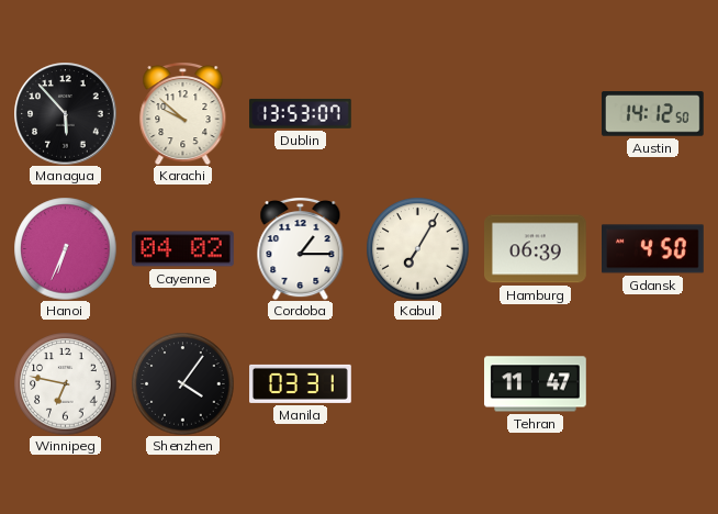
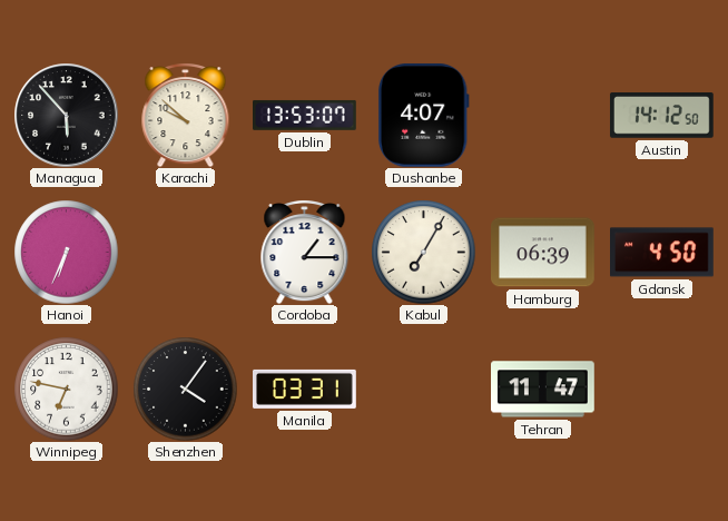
Dushanbe: none -> 4:07 (423, 115)
Cayenne: 04:02 -> none (183, 249)
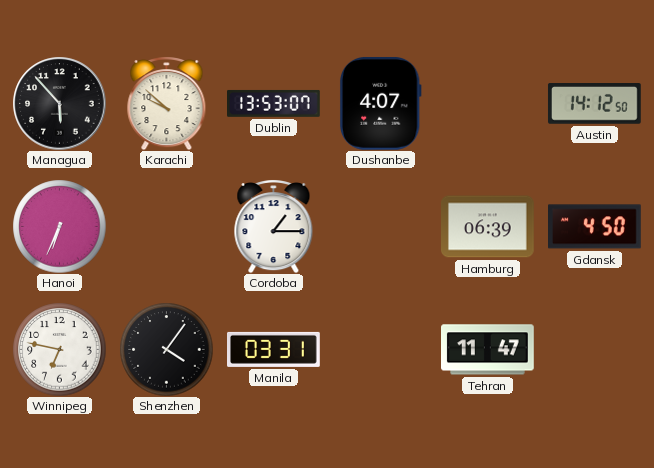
Kabul: 7:05 -> none (423, 252)
